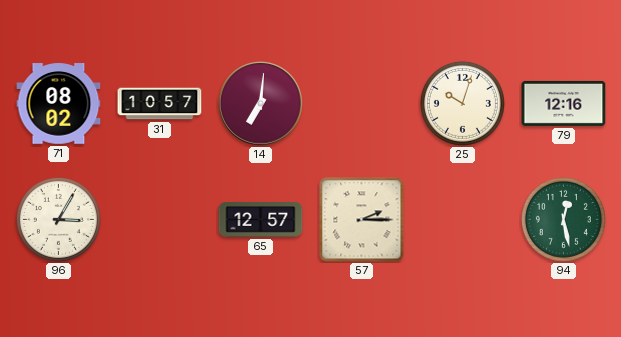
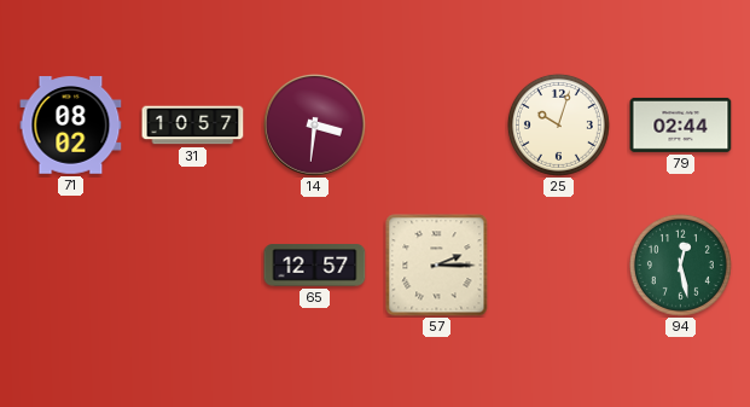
14: 7:01 -> 3:31 (315, 126)
79: 12:16 -> 02:44 (681, 124)
96: 3:05 -> none (58, 219)
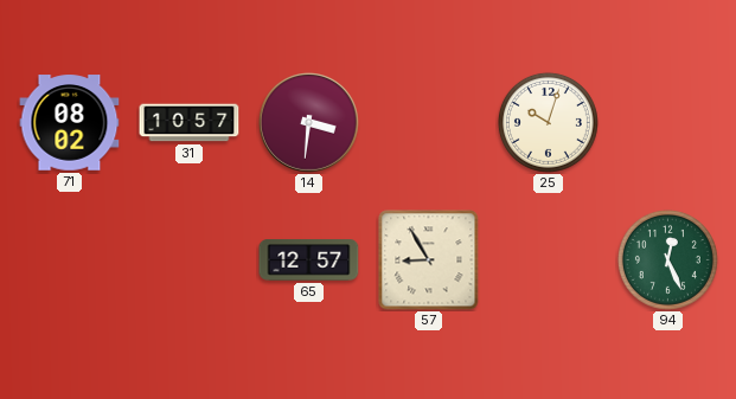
79: 02:44 -> none (681, 124)
57: 2:15 -> 8:55 (429, 260)
94: 12:28 -> 12:26 (667, 259)
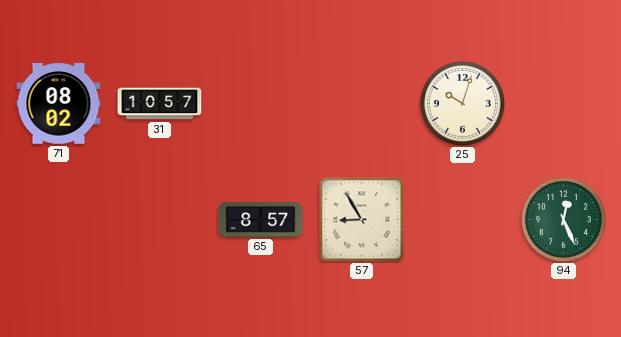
14: 3:31 -> none (309, 123)
65: 12:57 -> 8:57 (261, 220)
